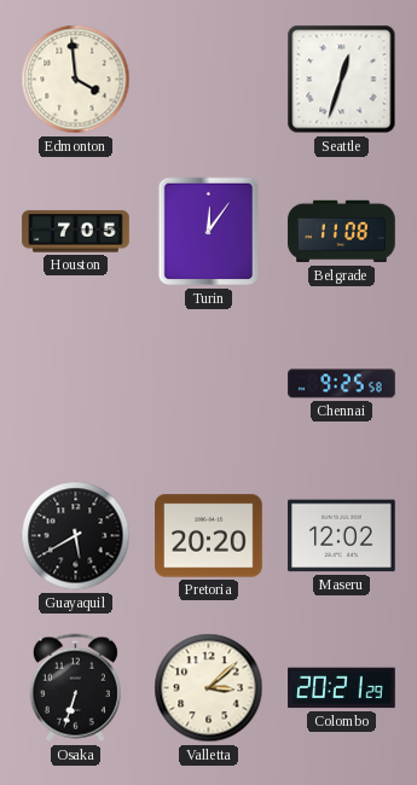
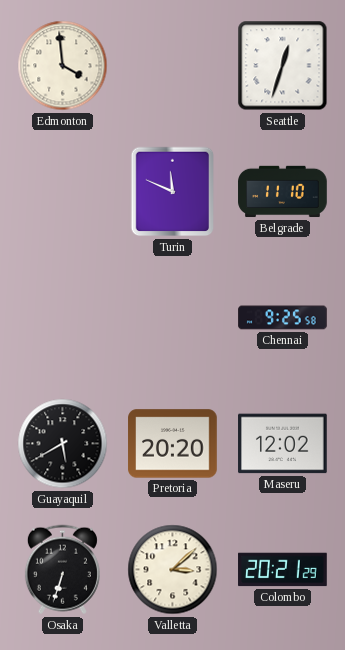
Houston: 7:05 -> none (76, 232)
Turin: 12:06 -> 11:49 (173, 192)
Belgrade: 11:08 -> 11:10 (283, 192)
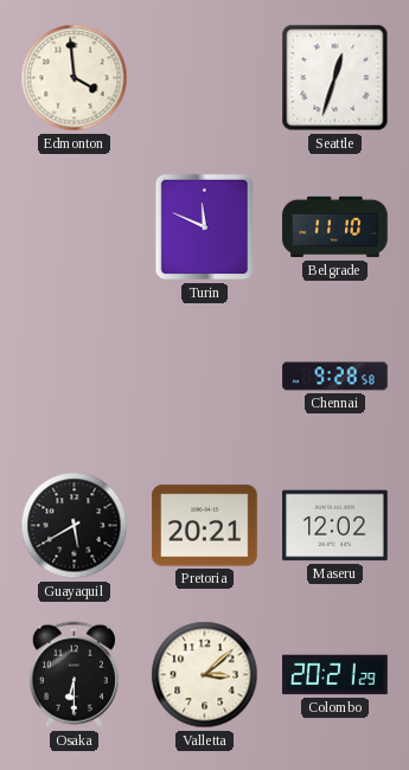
Chennai: 9:25 -> 9:28 (335, 377)
Pretoria: 20:20 -> 20:21 (205, 526)
Osaka: 6:33 -> 6:30 (74, 675)
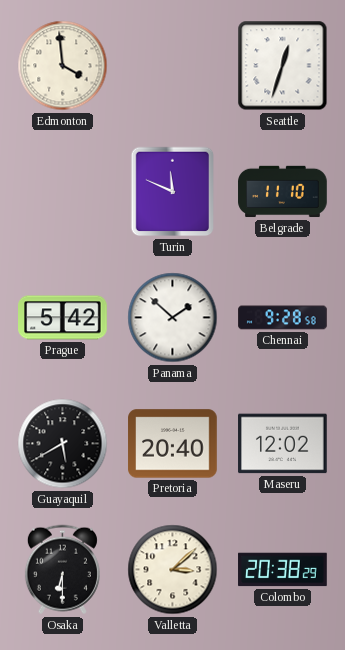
Prague: none -> 5:42 (63, 318)
Panama: none -> 1:52 (173, 318)
Pretoria: 20:21 -> 20:40 (173, 444)
Colombo: 20:21 -> 20:38 (283, 570)
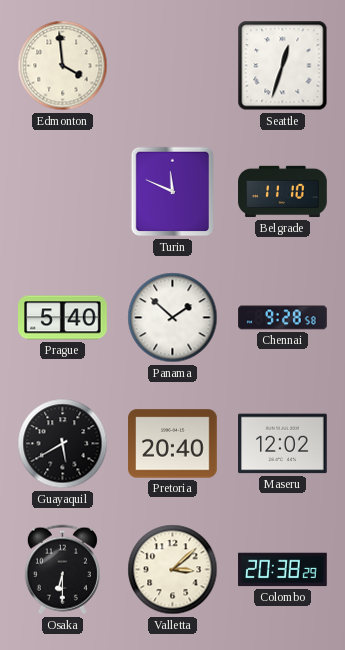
Prague: 5:42 -> 5:40 (63, 318)
